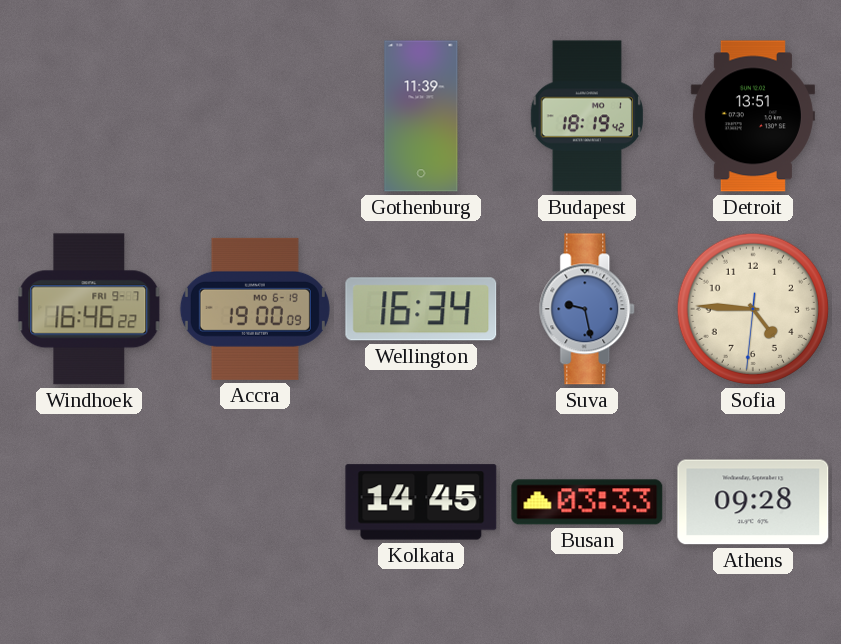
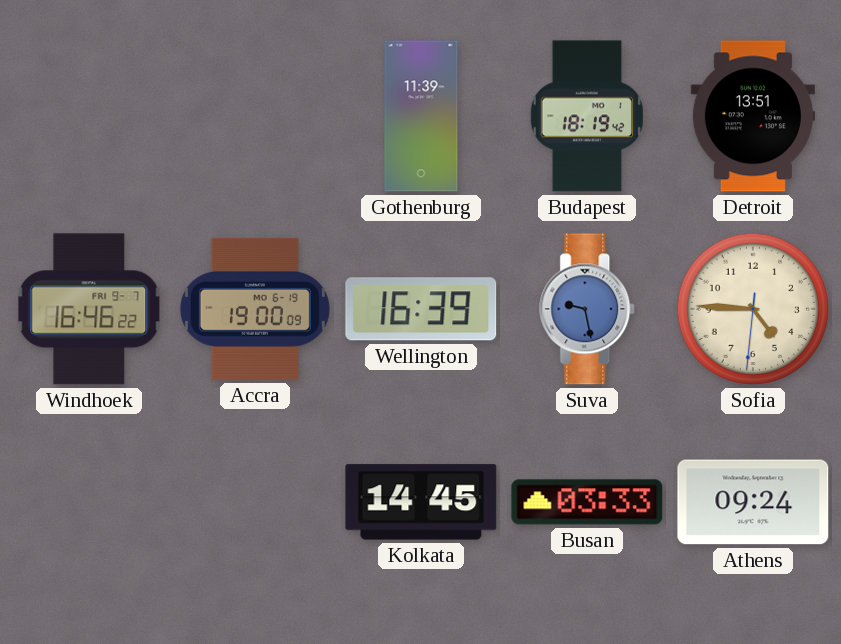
Wellington: 16:34 -> 16:39 (421, 309)
Athens: 09:28 -> 09:24 (753, 502)
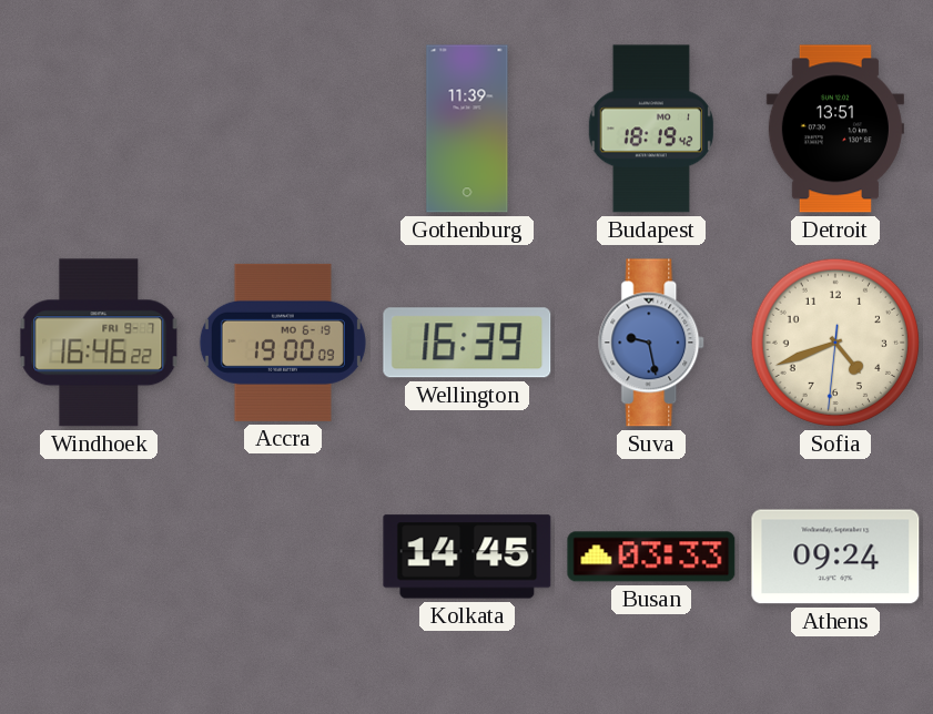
Sofia: 4:45 -> 4:41 (835, 343)
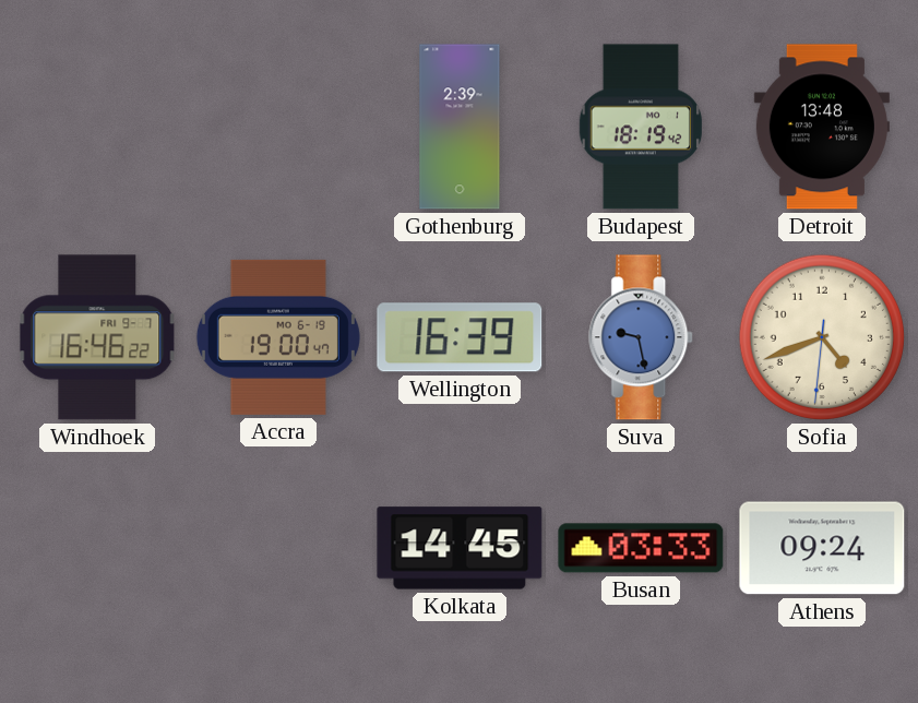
Gothenburg: 11:39 -> 2:39 (460, 127)
Detroit: 13:51 -> 13:48 (822, 127)
Accra: 19:00:09 -> 19:00:47 (278, 337)
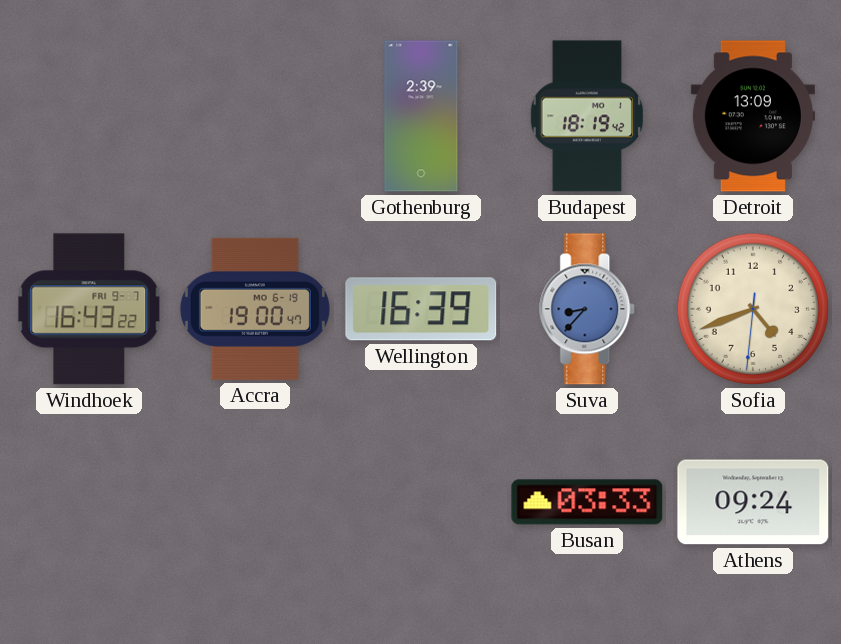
Detroit: 13:48 -> 13:09 (753, 116)
Windhoek: 16:46 -> 16:43 (89, 309)
Suva: 9:28 -> 8:37 (588, 309)
Kolkata: 14:45 -> none (460, 548)
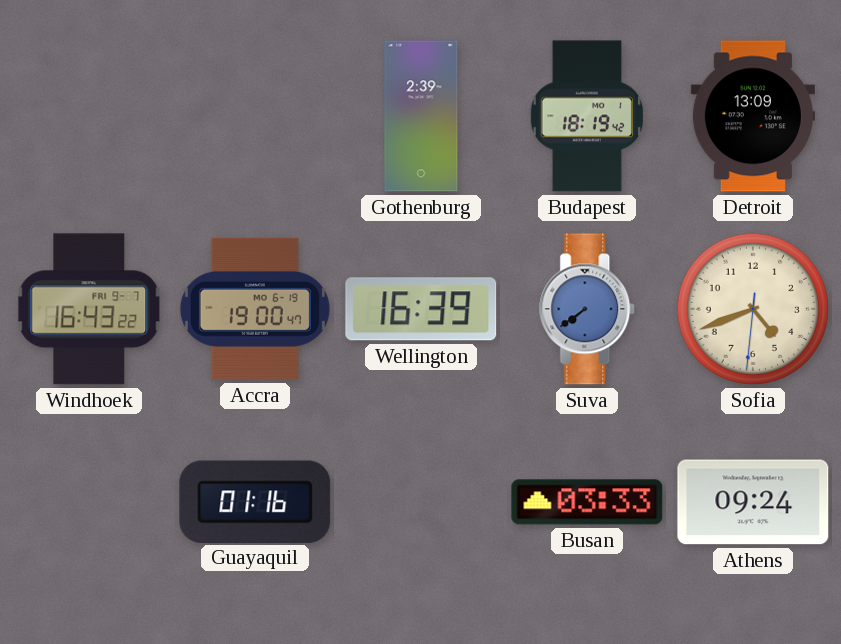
Suva: 8:37 -> 7:39 (588, 309)
Guayaquil: none -> 01:16 (255, 501)
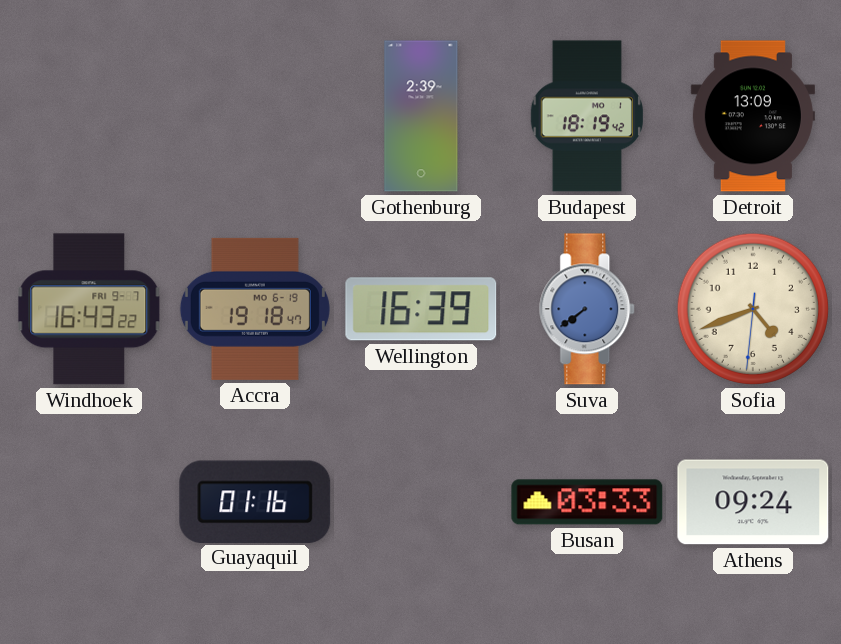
Accra: 19:00 -> 19:18 (255, 309)
